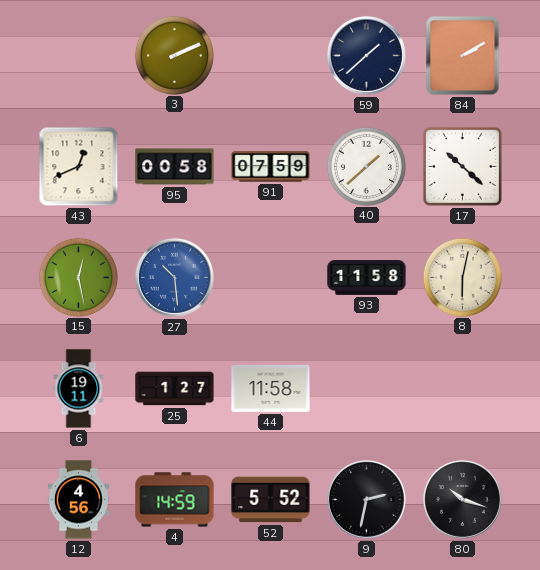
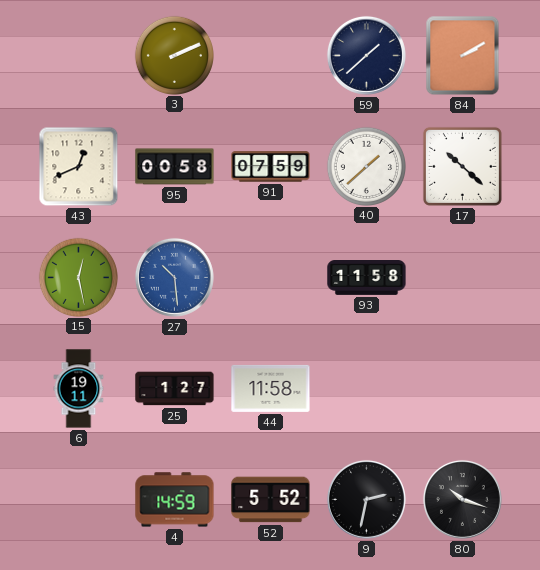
8: 6:02 -> none (462, 277)
12: 4:56 -> none (78, 500)
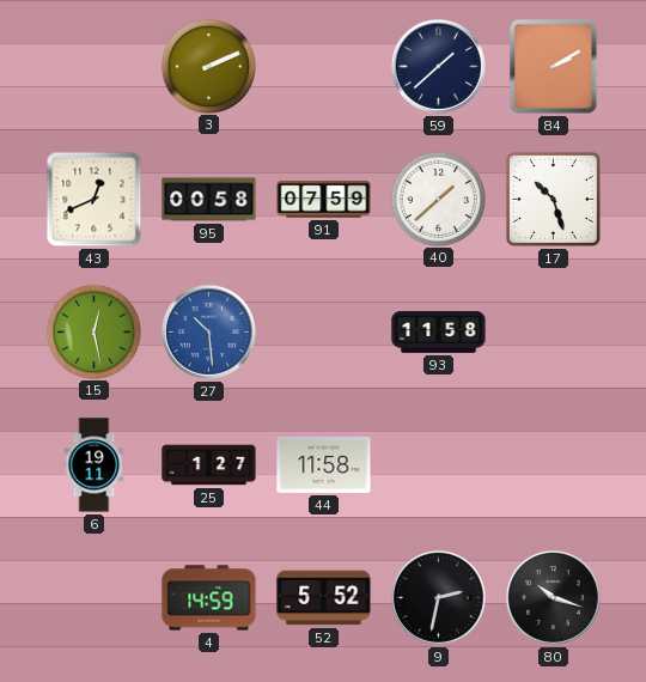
17: 10:22 -> 10:27 (553, 199)
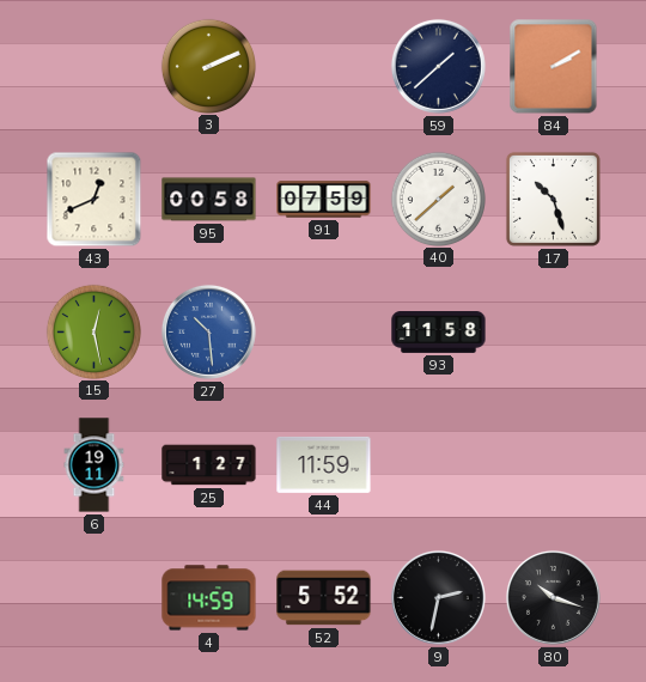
44: 11:58 -> 11:59 (324, 464)
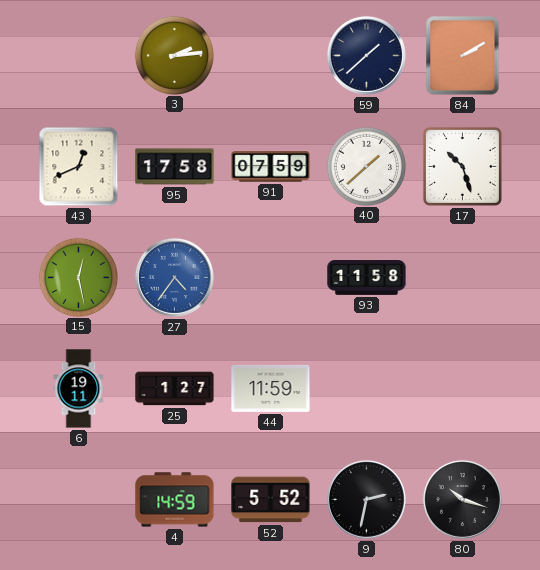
3: 2:11 -> 2:14 (174, 55)
95: 00:58 -> 17:58 (175, 167)
27: 10:29 -> 4:36 (174, 277)
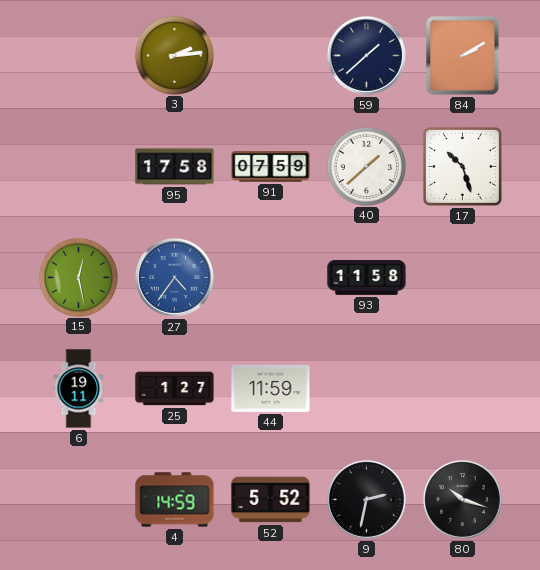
43: 12:41 -> none (79, 167)
